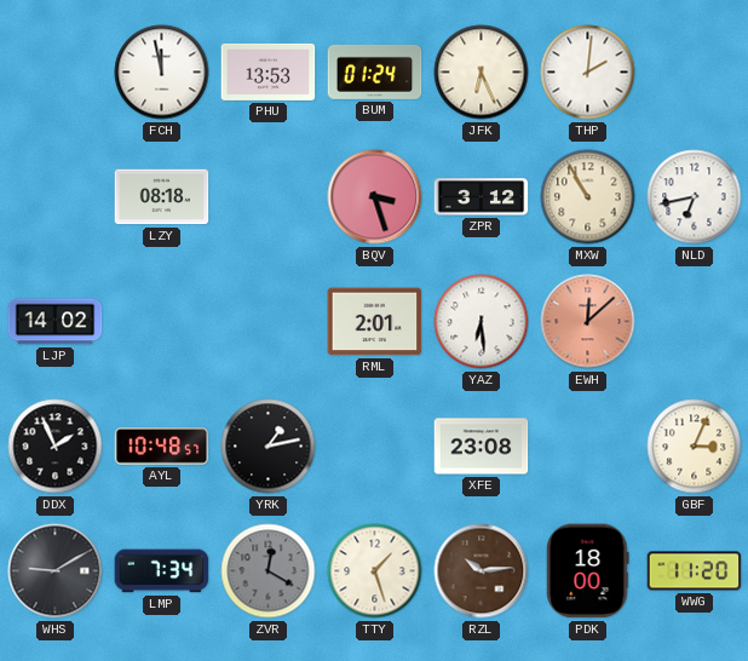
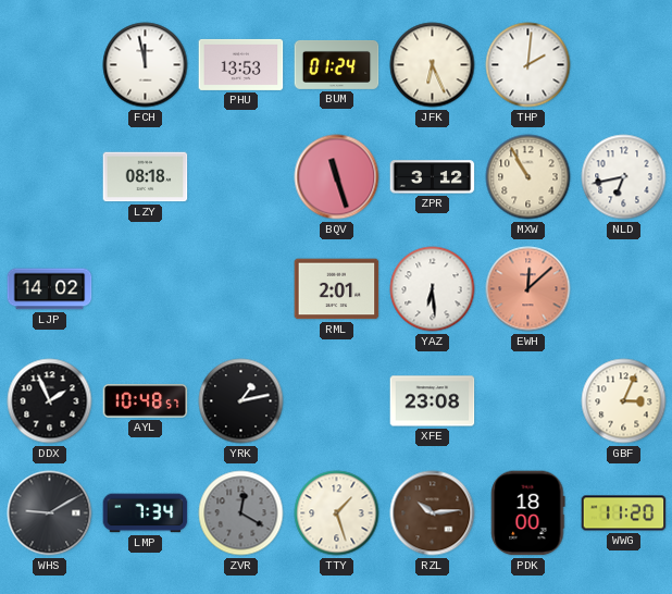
BQV: 3:27 -> 11:27 (337, 177)
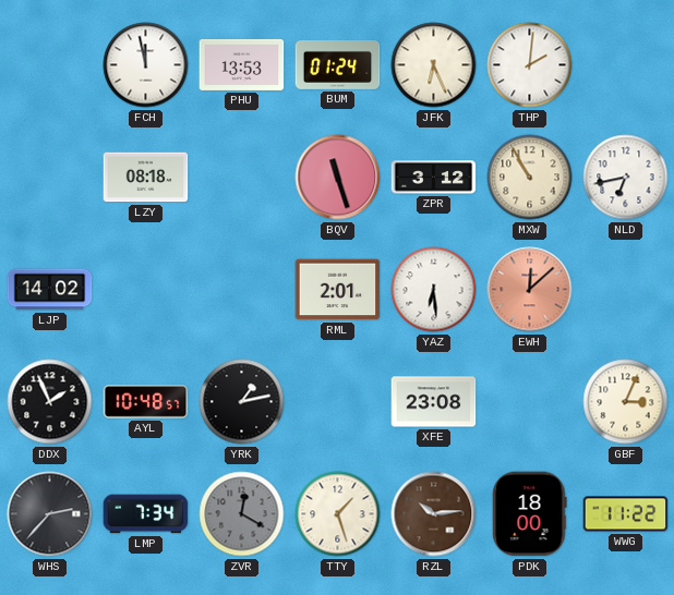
WHS: 9:10 -> 2:37 (50, 514)
WWG: 11:20 -> 11:22 (626, 514)
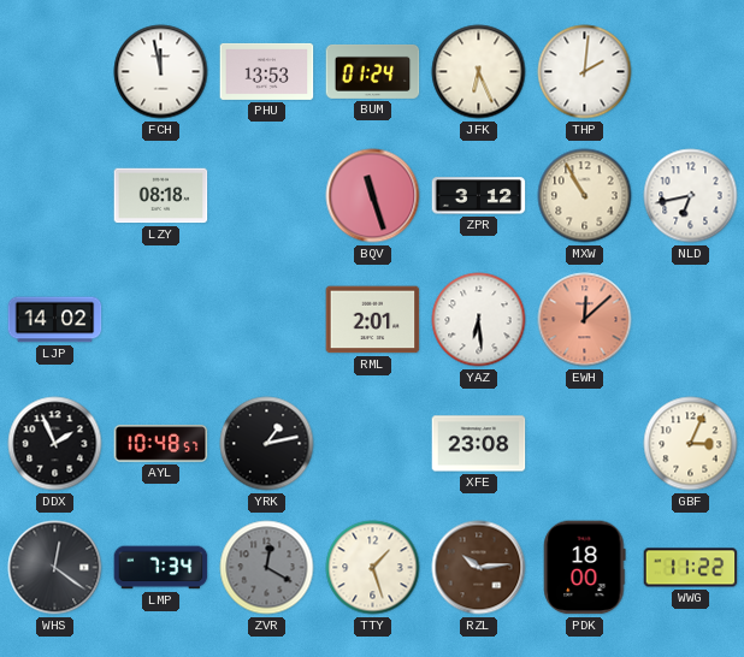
WHS: 2:37 -> 12:21 (55, 568)
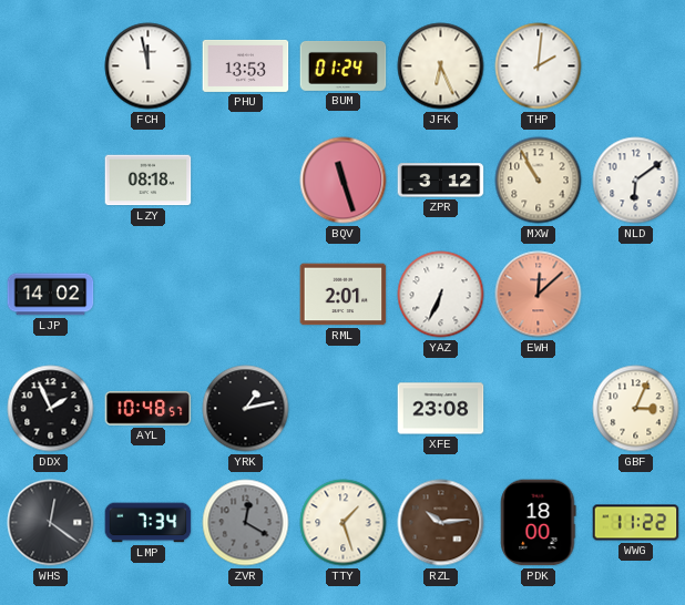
NLD: 6:43 -> 6:09 (636, 181)
YAZ: 6:29 -> 6:34 (441, 295)
